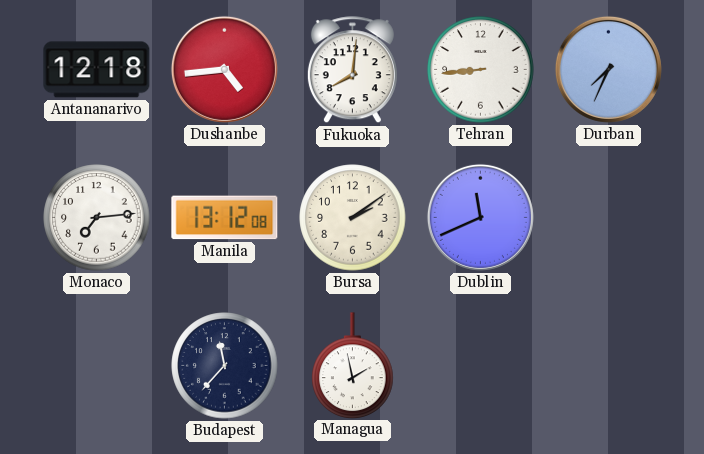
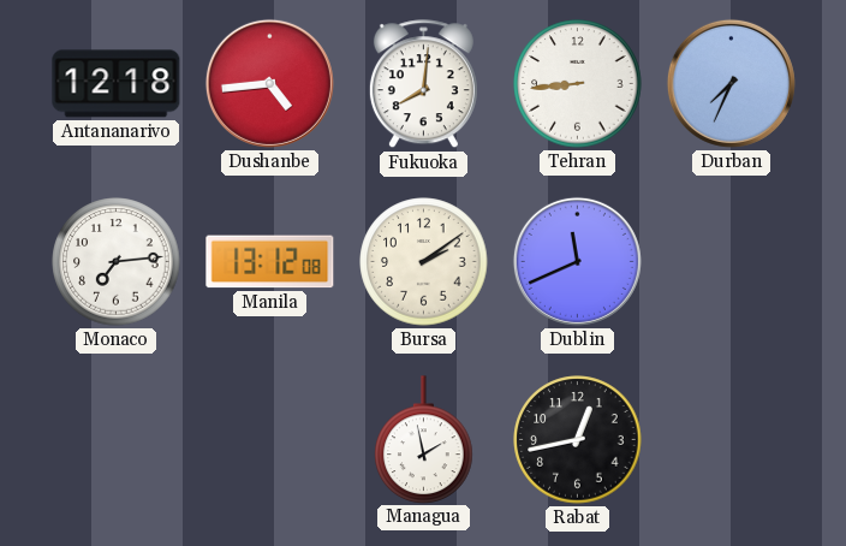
Budapest: 11:37 -> none (225, 366)
Rabat: none -> 12:43 (578, 440)
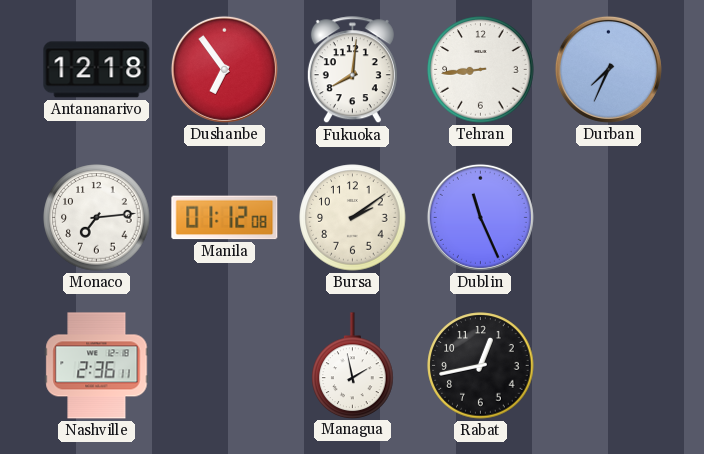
Dushanbe: 4:44 -> 6:54 (224, 69)
Manila: 13:12 -> 01:12 (225, 218)
Dublin: 11:41 -> 11:26 (480, 217)
Nashville: none -> 2:36 (97, 366)
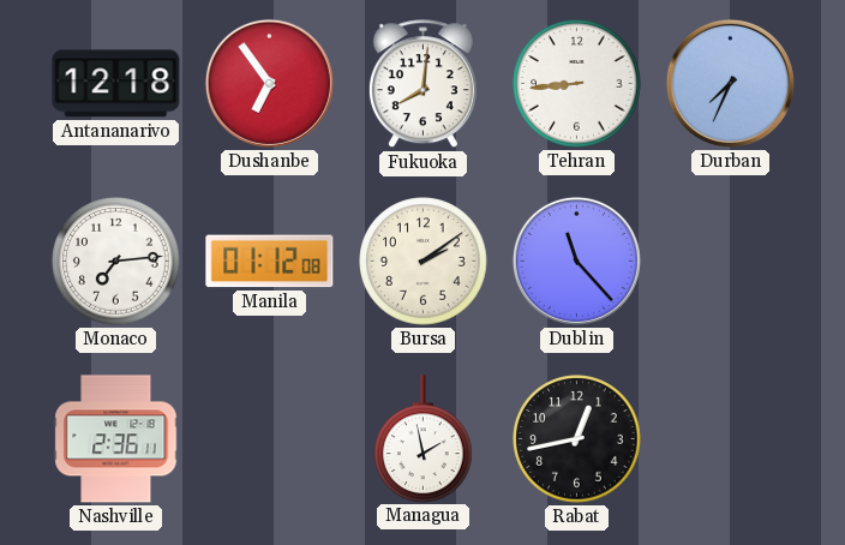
Dublin: 11:26 -> 11:23 (576, 260)
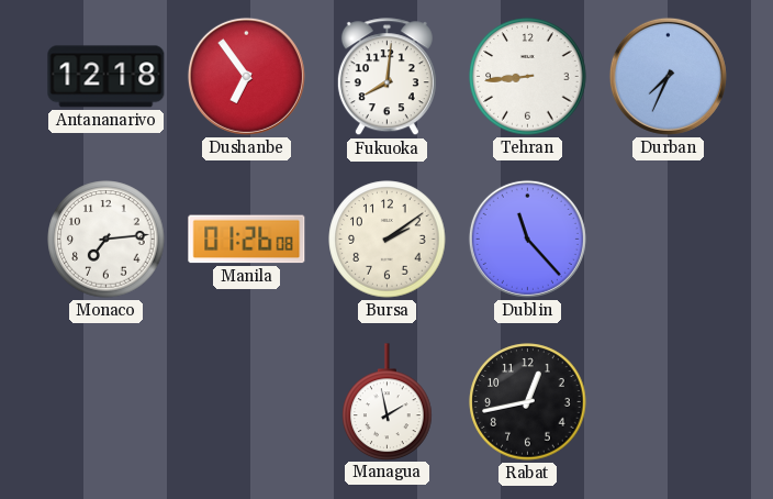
Manila: 01:12 -> 01:26 (247, 240)
Nashville: 2:36 -> none (116, 439)
